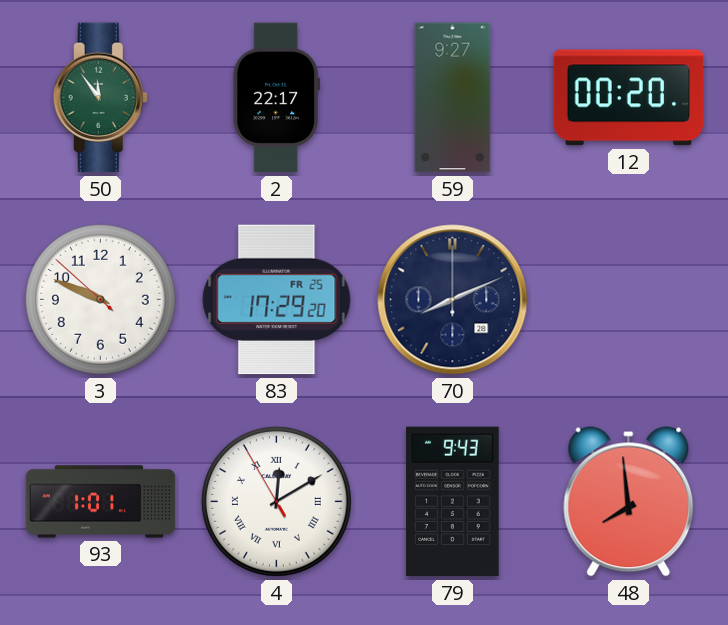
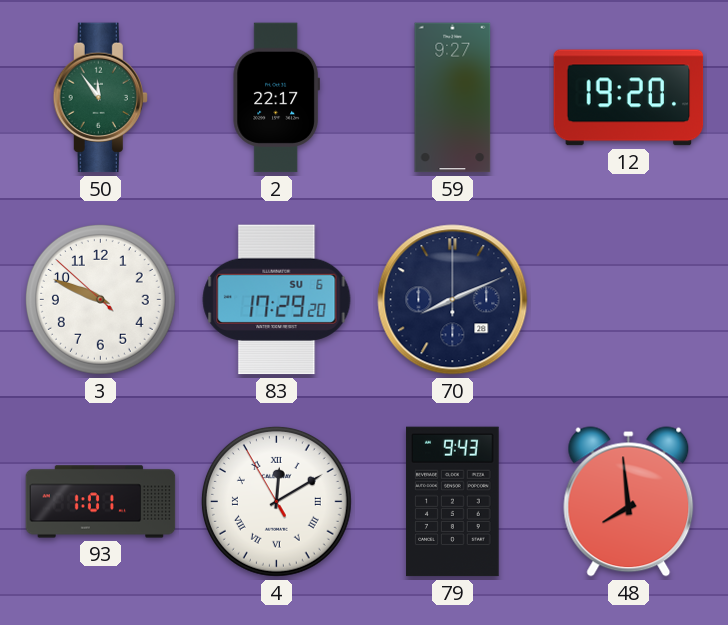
12: 00:20 -> 19:20 (629, 98)
83 date: FR 25 -> SU 6 (277, 300)
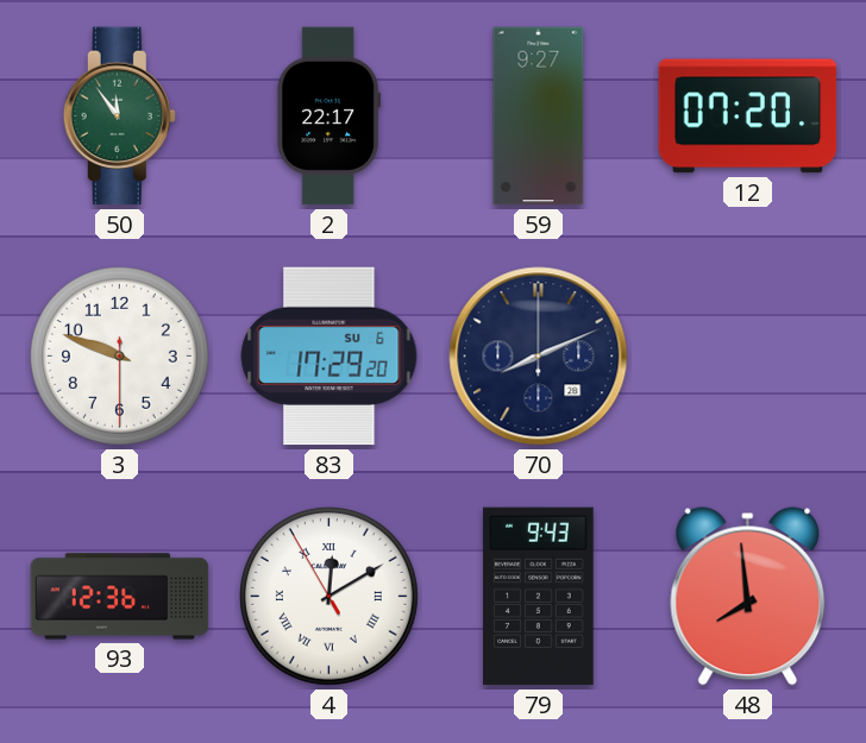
12: 19:20 -> 07:20 (748, 117)
3: 9:48:52 -> 9:48:30 (119, 355)
93: 1:01 -> 12:36 (120, 597)
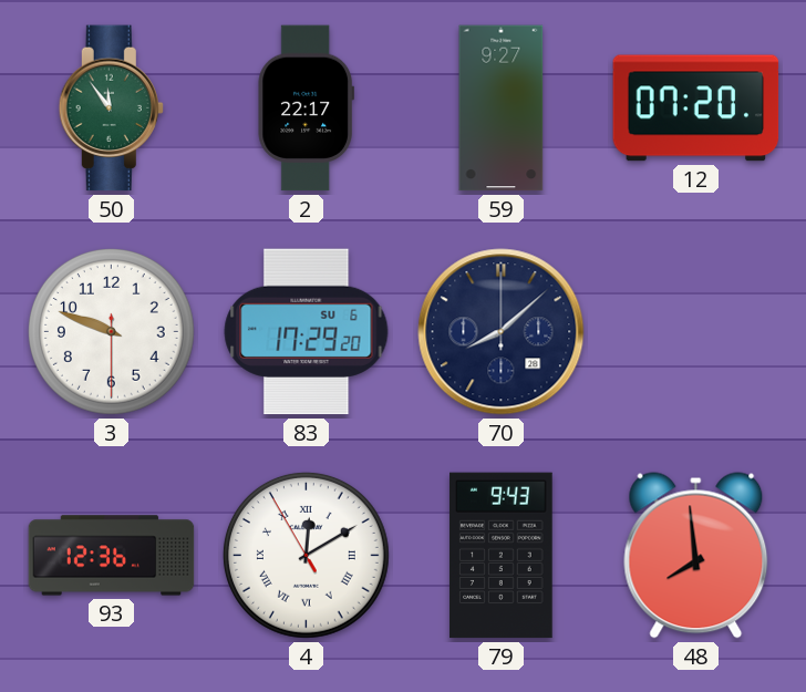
70: 8:11 -> 8:08 (502, 332)
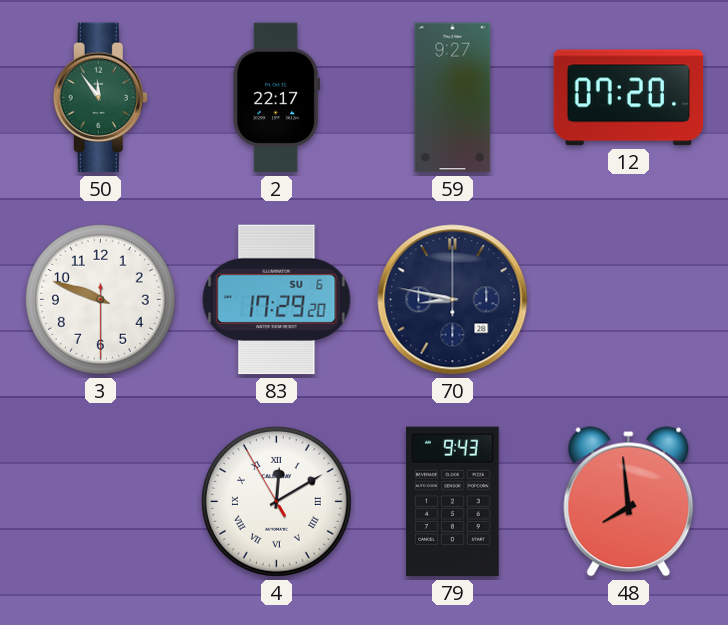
70: 8:08 -> 8:47 (453, 300)
93: 12:36 -> none (112, 556)
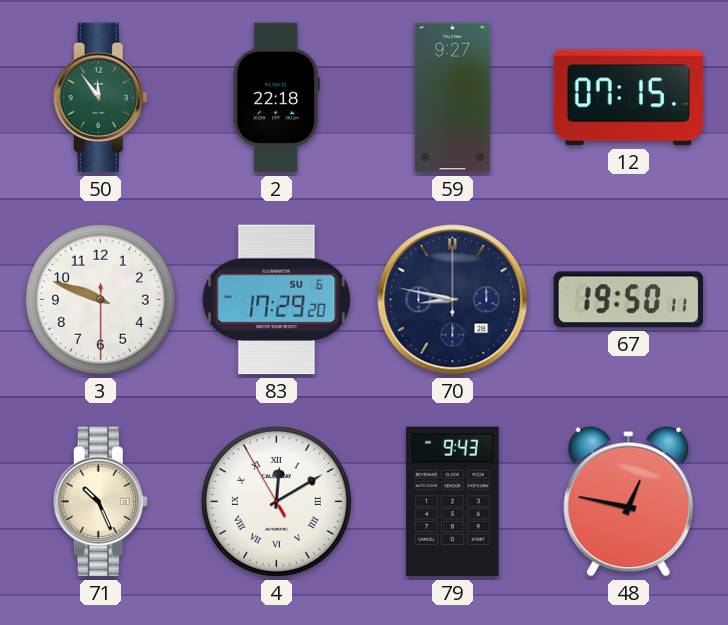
2: 22:17 -> 22:18 (276, 98)
12: 07:20 -> 07:15 (629, 98)
67: none -> 19:50 (629, 300)
71: none -> 10:26 (100, 502)
48: 7:59 -> 12:47 (629, 502)
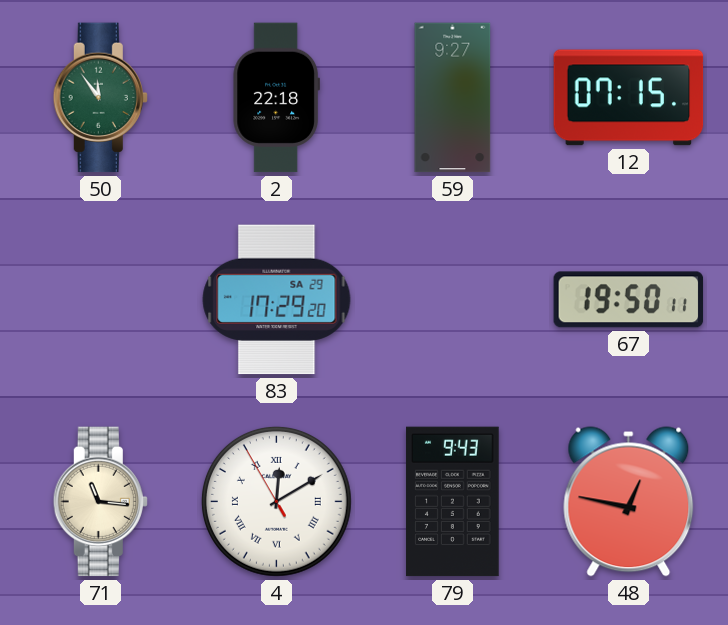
3: 9:48 -> none (100, 299)
83 date: SU 6 -> SA 29 (277, 300)
70: 8:47 -> none (453, 300)
71: 10:26 -> 11:16 (100, 502)
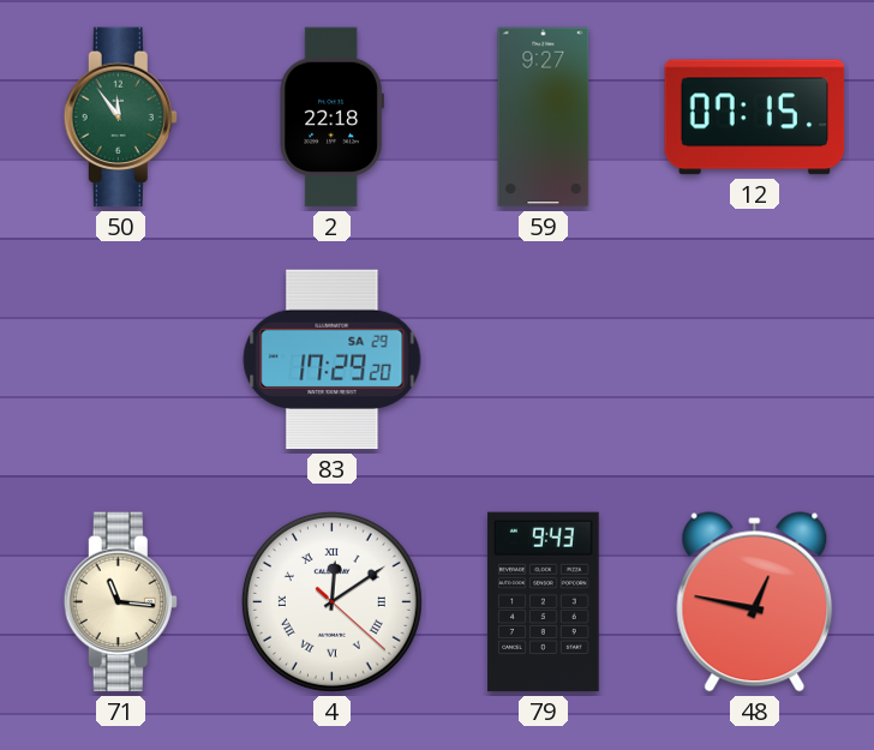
67: 19:50 -> none (629, 300)
4: 12:09:55 -> 12:09:22 (331, 601)
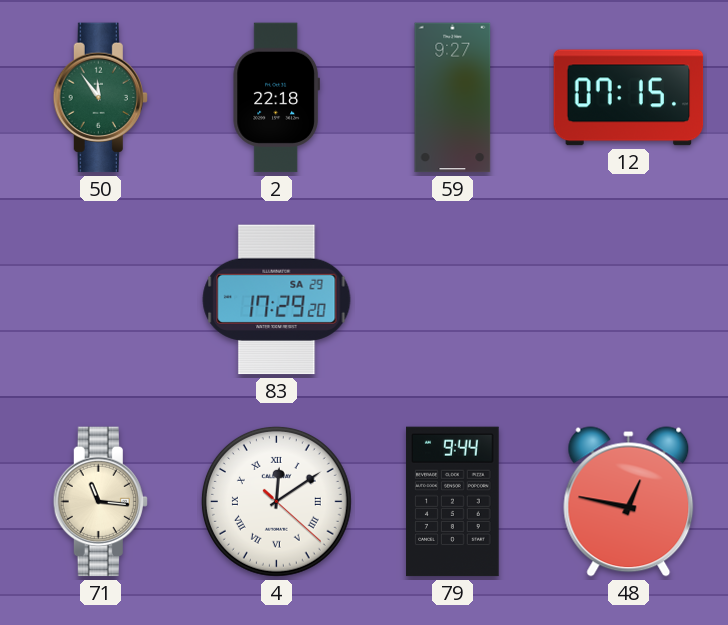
79: 9:43 -> 9:44 (453, 502)
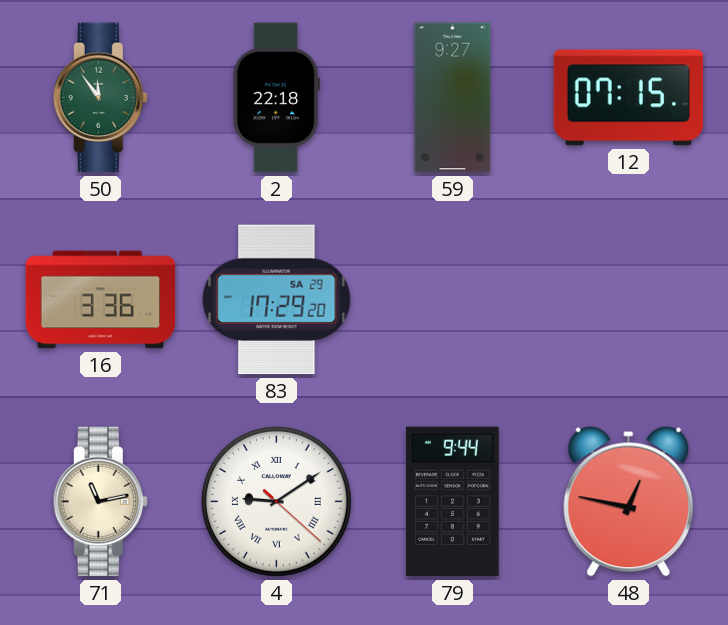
16: none -> 3:36 (101, 300)
71: 11:16 -> 11:13 (100, 502)
4: 12:09 -> 9:09 (276, 501)
